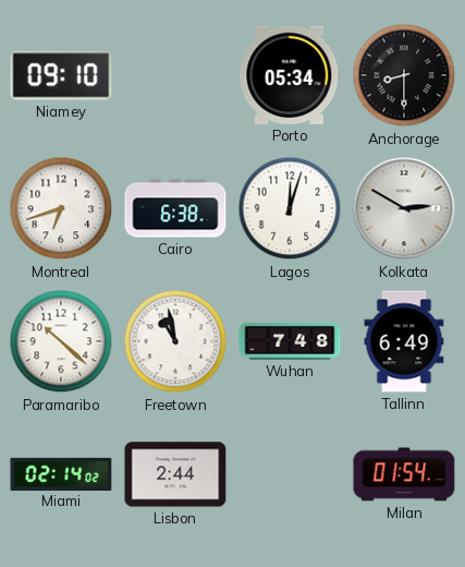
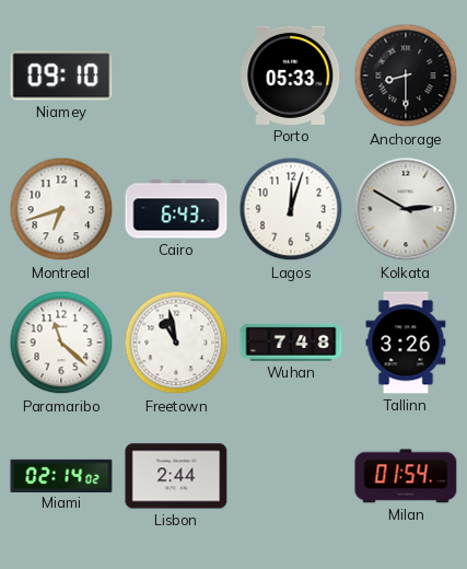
Porto: 05:34 -> 05:33 (291, 76)
Cairo: 6:38 -> 6:43 (176, 209)
Paramaribo: 10:22 -> 11:22 (61, 342)
Tallinn: 6:49 -> 3:26 (406, 342)
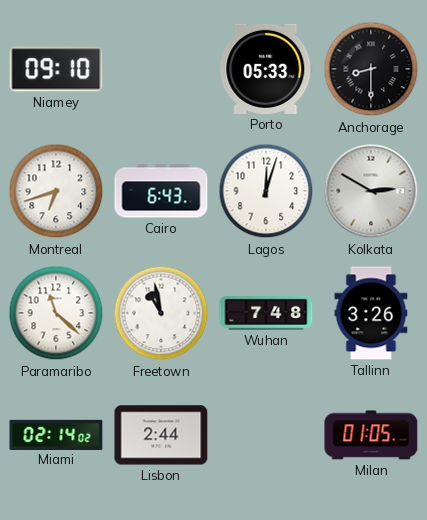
Milan: 01:54 -> 01:05 (371, 435)
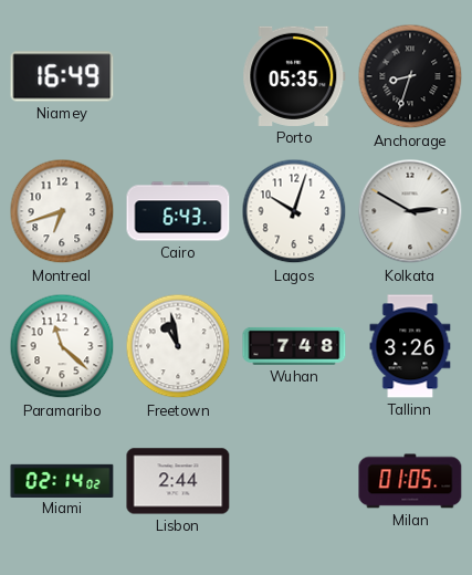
Niamey: 09:10 -> 16:49 (62, 76)
Porto: 05:33 -> 05:35 (294, 76)
Anchorage: 8:30 -> 8:33 (410, 76)
Lagos: 12:03 -> 10:03 (294, 211)
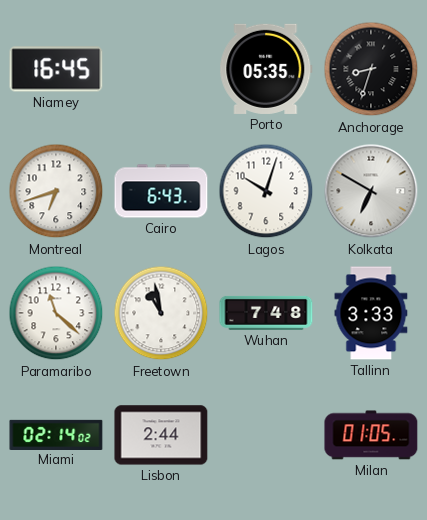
Niamey: 16:49 -> 16:45 (56, 69)
Kolkata: 2:50 -> 6:50 (371, 191)
Tallinn: 3:26 -> 3:33 (371, 313)
